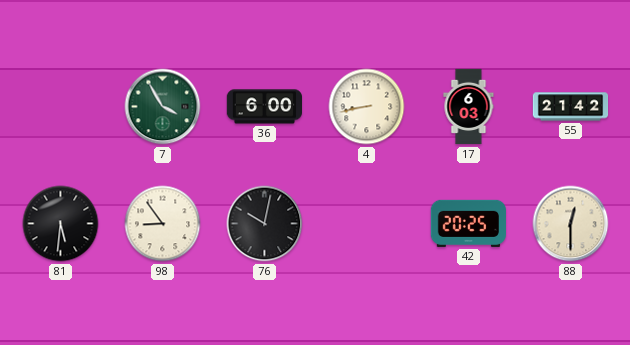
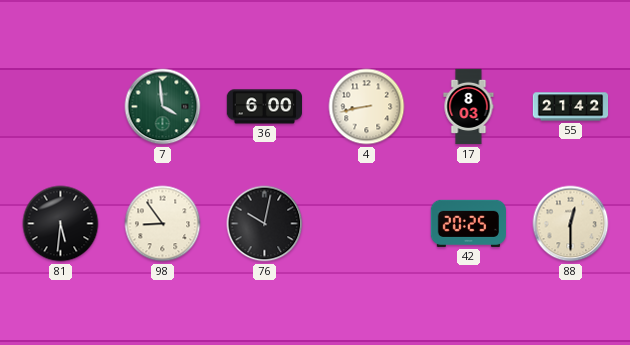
7: 3:55 -> 3:59 (163, 107)
17: 6:03 -> 8:03 (469, 107)
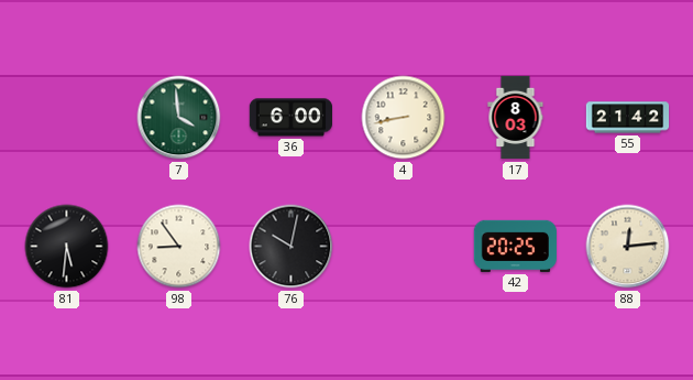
88: 12:30 -> 12:14 (628, 247)
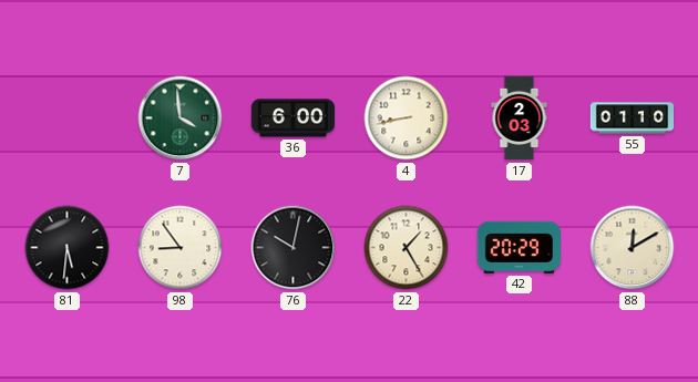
17: 8:03 -> 2:03 (520, 118)
55: 21:42 -> 01:10 (633, 118)
22: none -> 1:25 (407, 248)
42: 20:25 -> 20:29 (519, 247)
88: 12:14 -> 12:10 (633, 248)
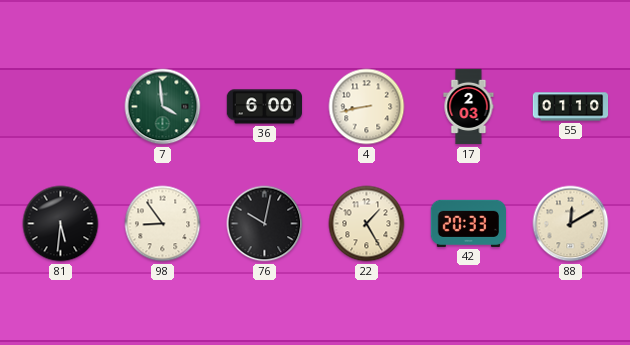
42: 20:29 -> 20:33 (468, 223)
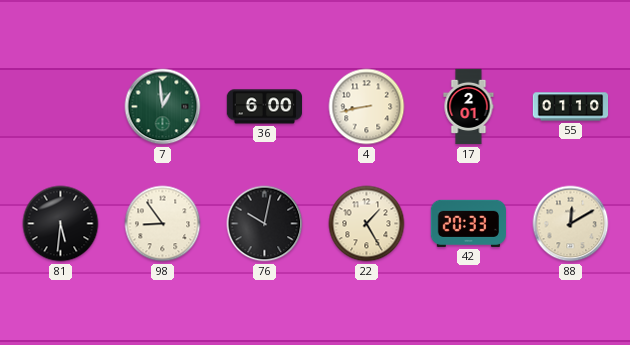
7: 3:59 -> 12:59 (163, 107)
17: 2:03 -> 2:01 (469, 107)
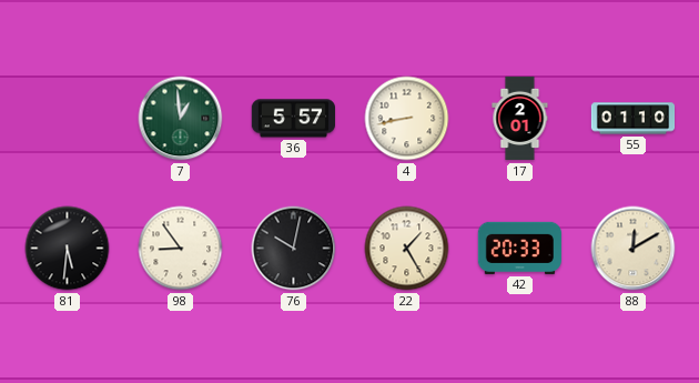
36: 6:00 -> 5:57 (293, 119)
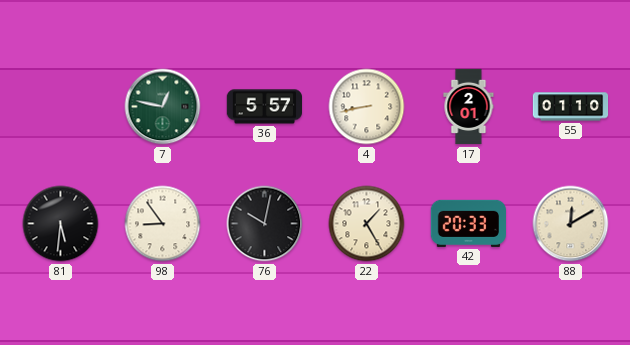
7: 12:59 -> 12:47 (163, 107)
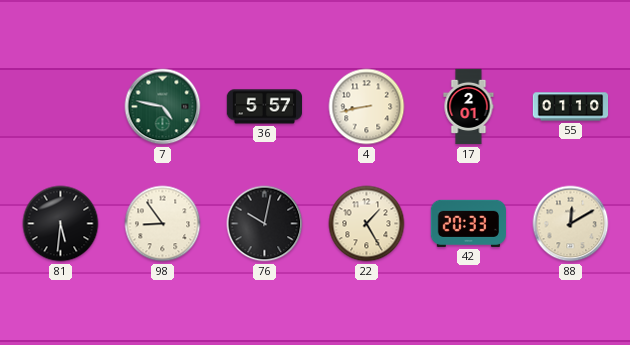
7: 12:47 -> 4:47 (163, 107)
